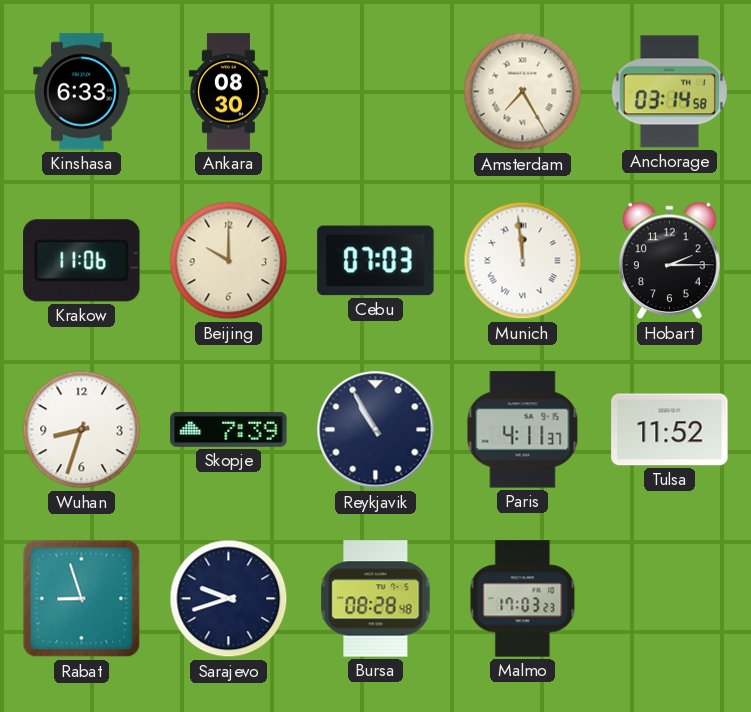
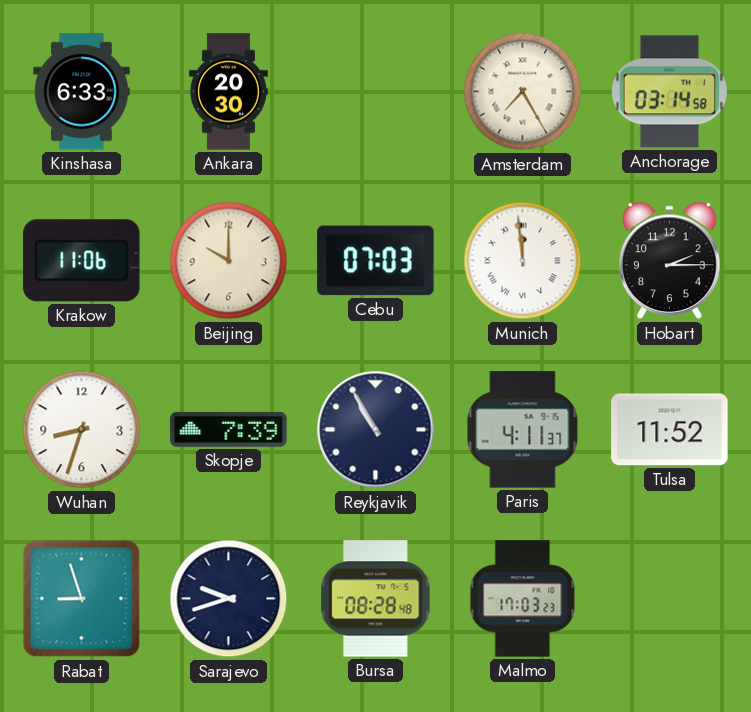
Ankara: 08:30 -> 20:30 (228, 92)
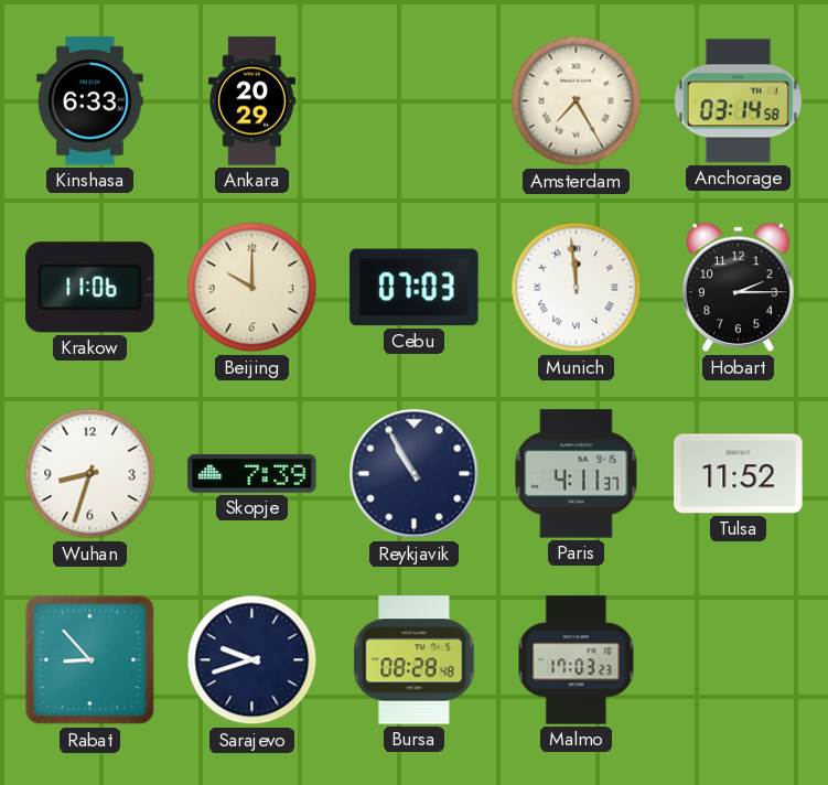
Ankara: 20:30 -> 20:29 (251, 101)
Rabat: 8:57 -> 8:53 (90, 660)
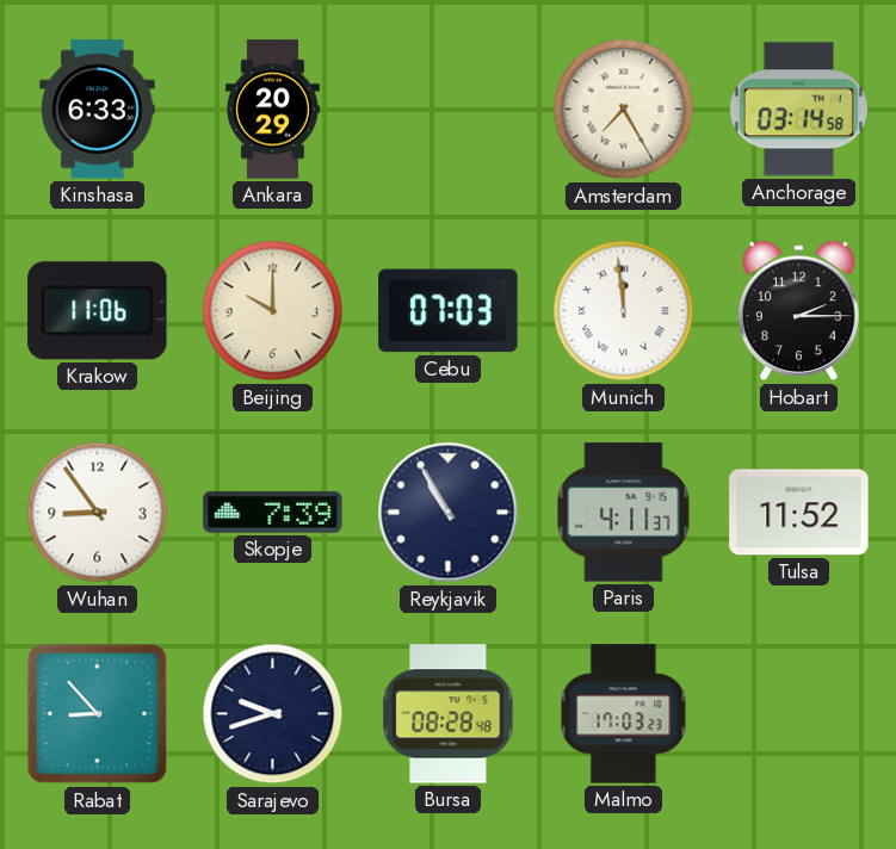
Wuhan: 8:33 -> 8:54 (98, 513)
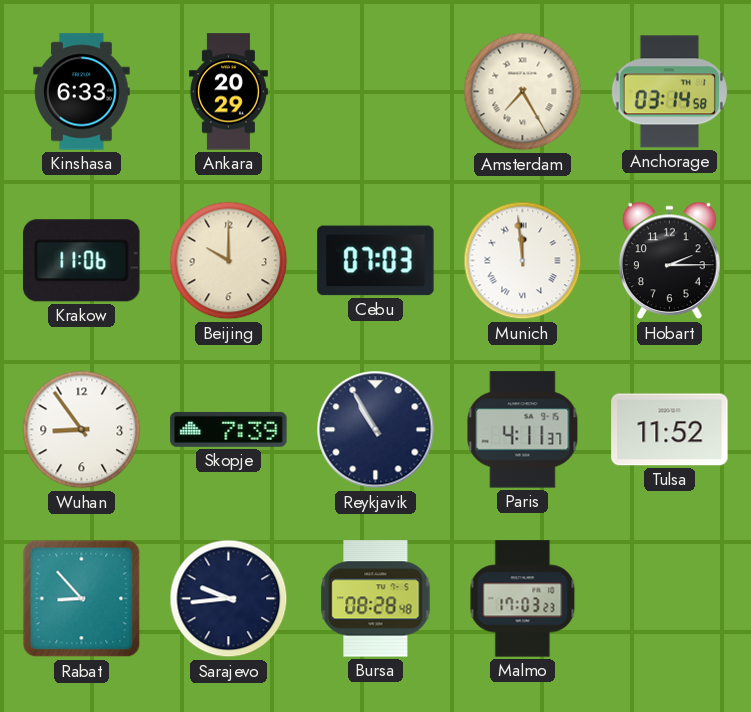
Sarajevo: 9:42 -> 9:44 (229, 599)
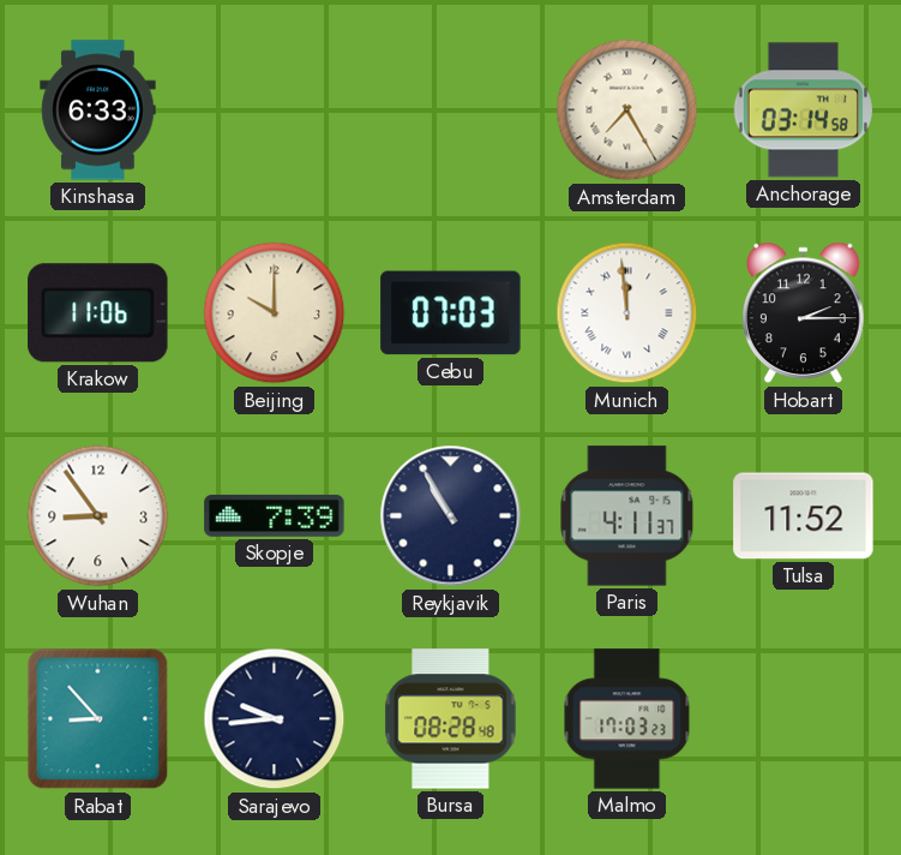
Ankara: 20:29 -> none (228, 92)
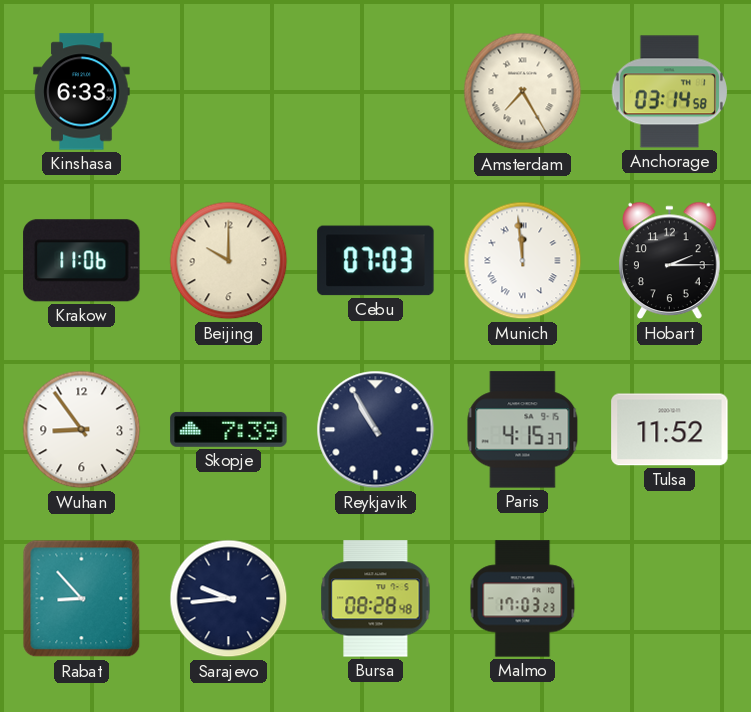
Paris: 4:11 -> 4:15 (523, 430)
